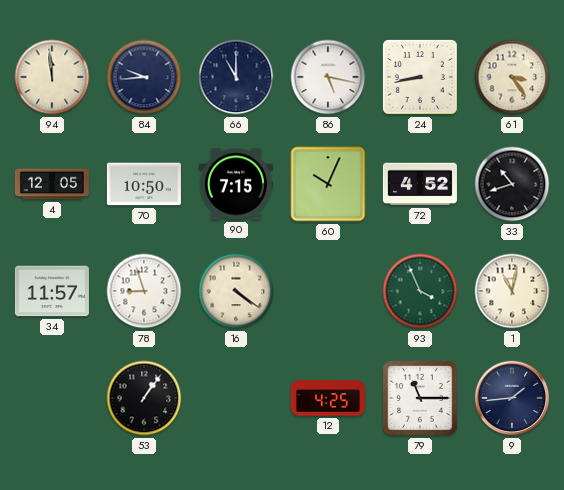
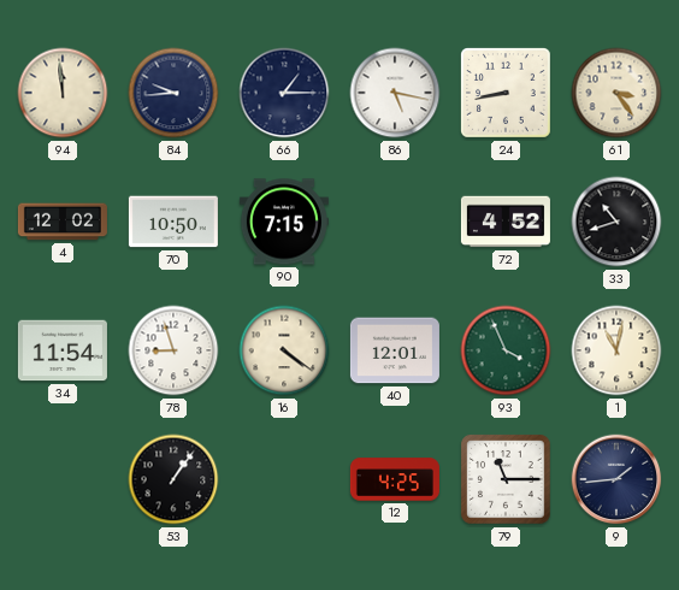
66: 11:00 -> 1:15 (284, 93)
4: 12:05 -> 12:02 (63, 222)
60: 10:04 -> none (328, 184)
34: 11:57 -> 11:54 (63, 350)
40: none -> 12:01 (395, 350)
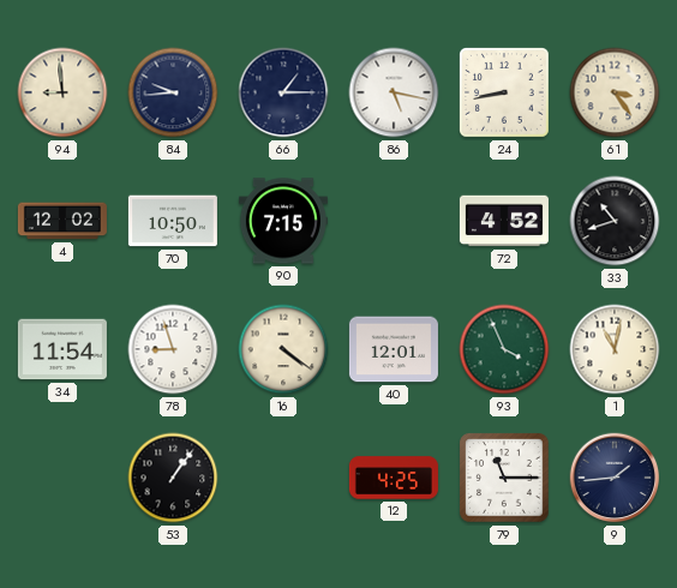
94: 11:59 -> 8:59 (62, 92)
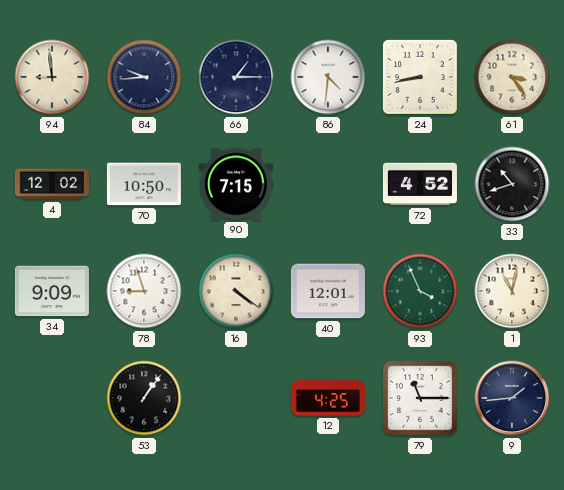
86: 5:17 -> 4:31 (328, 77)
34: 11:54 -> 9:09 (52, 291)
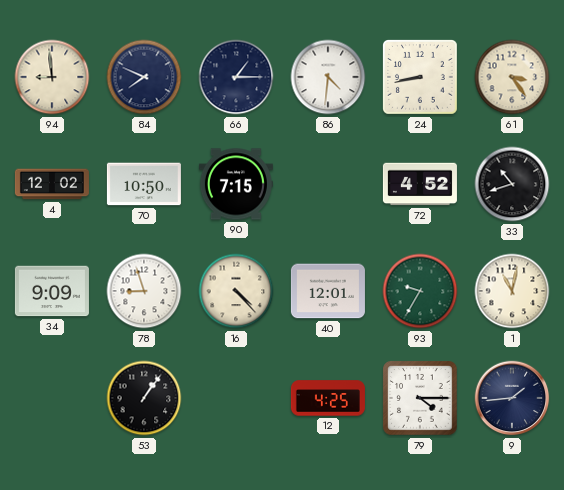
84: 9:44 -> 7:49 (144, 77)
16: 4:21 -> 4:23 (236, 291)
93: 3:56 -> 9:35 (420, 291)
79: 11:15 -> 4:15 (420, 398)
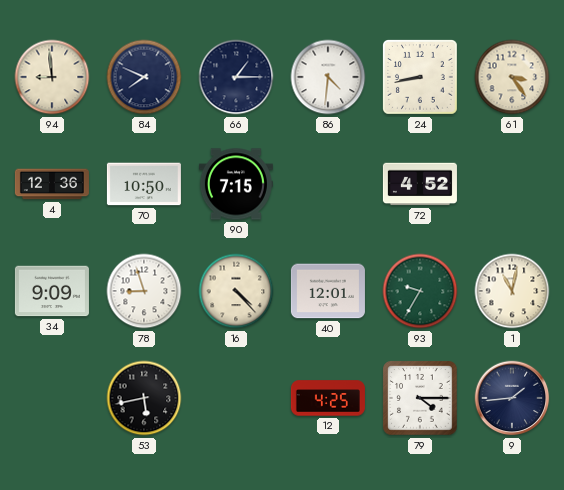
4: 12:02 -> 12:36 (52, 184)
33: 10:42 -> none (512, 184)
53: 1:06 -> 5:43 (144, 398)
